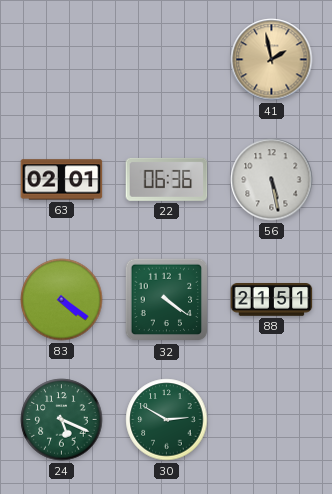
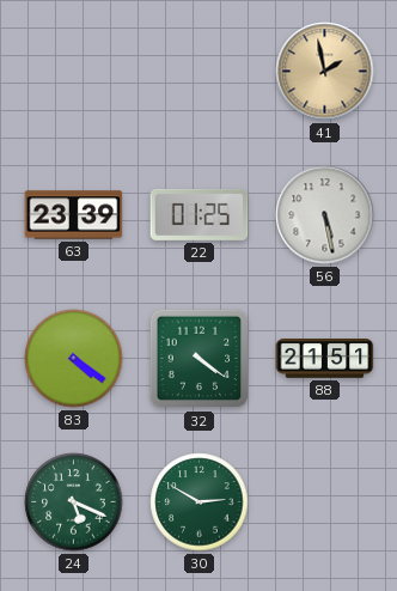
63: 02:01 -> 23:39 (74, 215)
22: 06:36 -> 01:25 (200, 214)
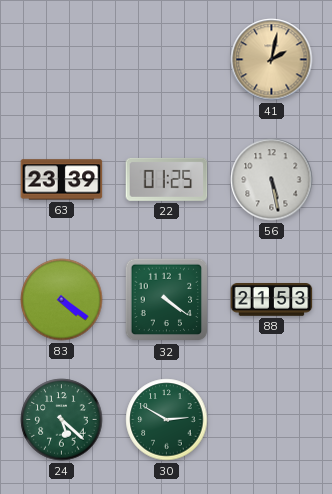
41: 1:58 -> 2:02 (272, 60)
88: 21:51 -> 21:53 (272, 300)
24: 5:19 -> 5:22 (62, 420)
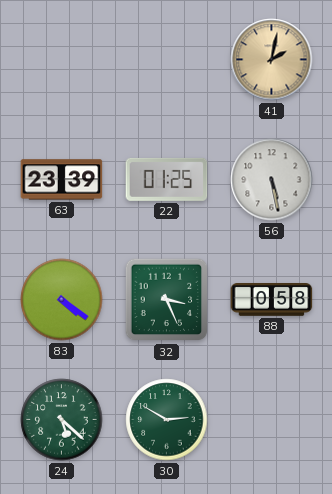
32: 4:21 -> 3:26 (167, 300)
88: 21:53 -> 0:58 (272, 300)
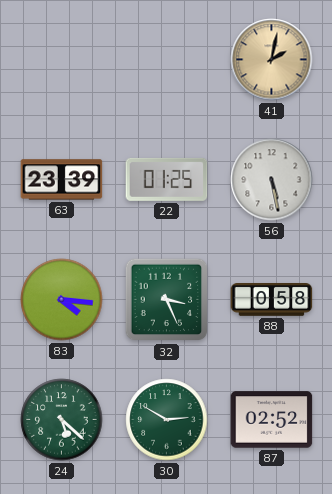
83: 4:21 -> 4:16 (62, 300)
87: none -> 02:52 (272, 420)
